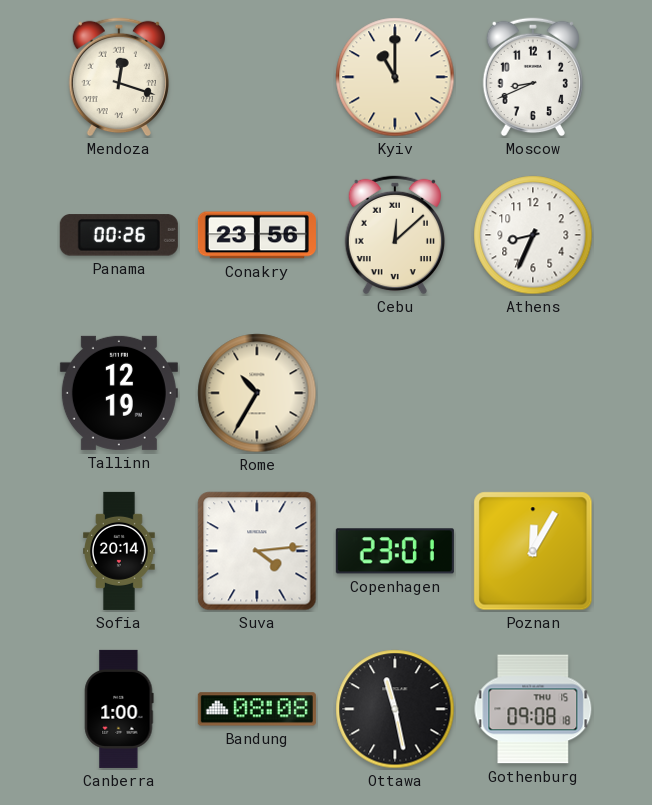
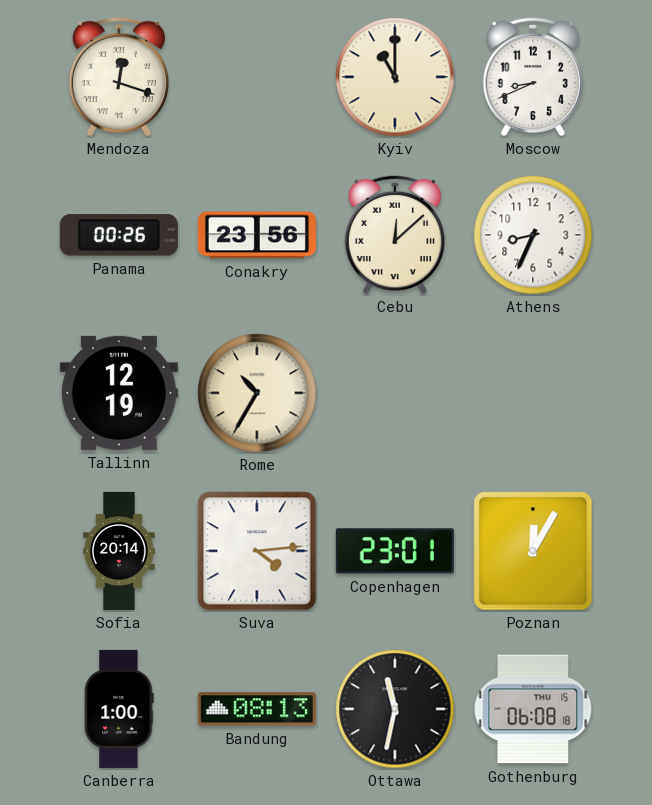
Bandung: 08:08 -> 08:13 (257, 709)
Ottawa: 11:28 -> 11:32 (395, 709)
Gothenburg: 09:08 -> 06:08 (533, 709)
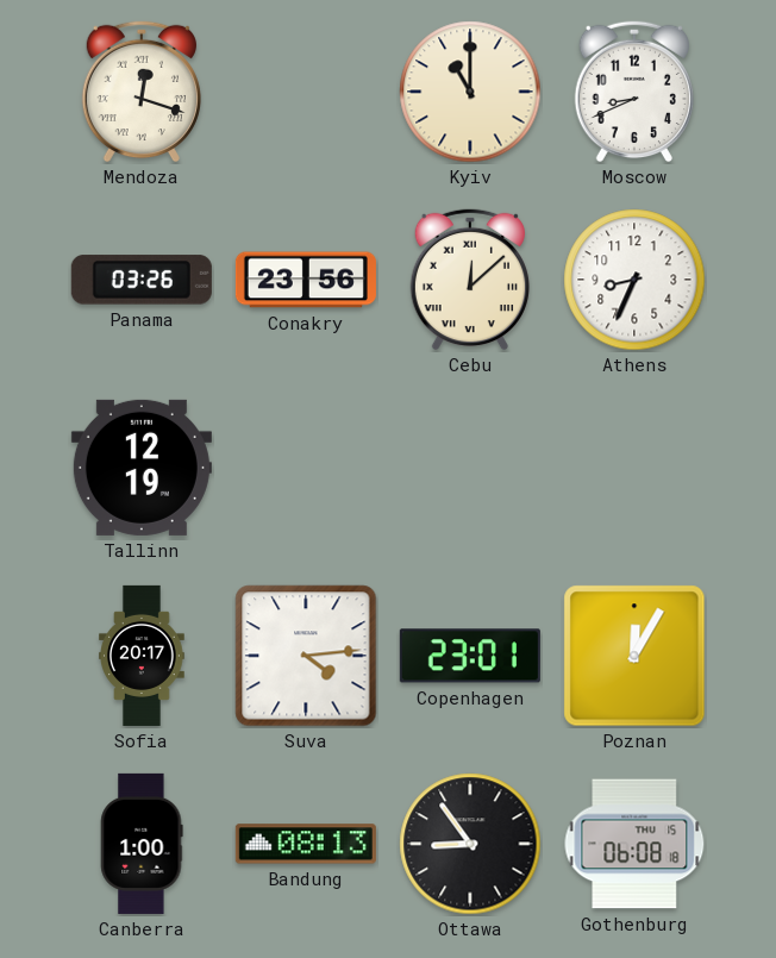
Panama: 00:26 -> 03:26 (142, 280)
Rome: 10:35 -> none (257, 393)
Sofia: 20:14 -> 20:17 (143, 656)
Ottawa: 11:32 -> 8:54 (470, 844)
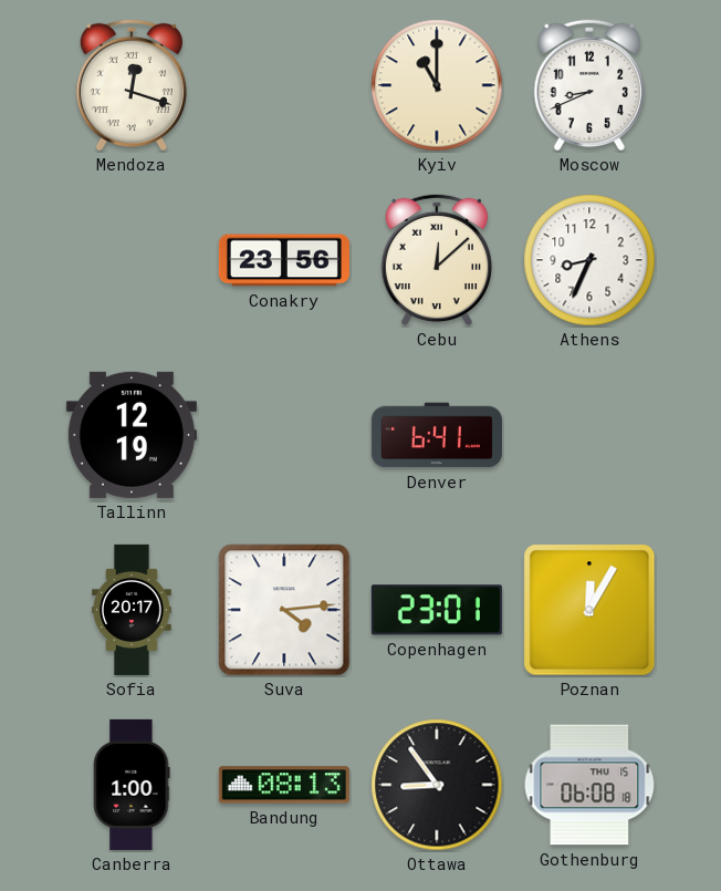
Panama: 03:26 -> none (142, 280)
Denver: none -> 6:41 (437, 435)
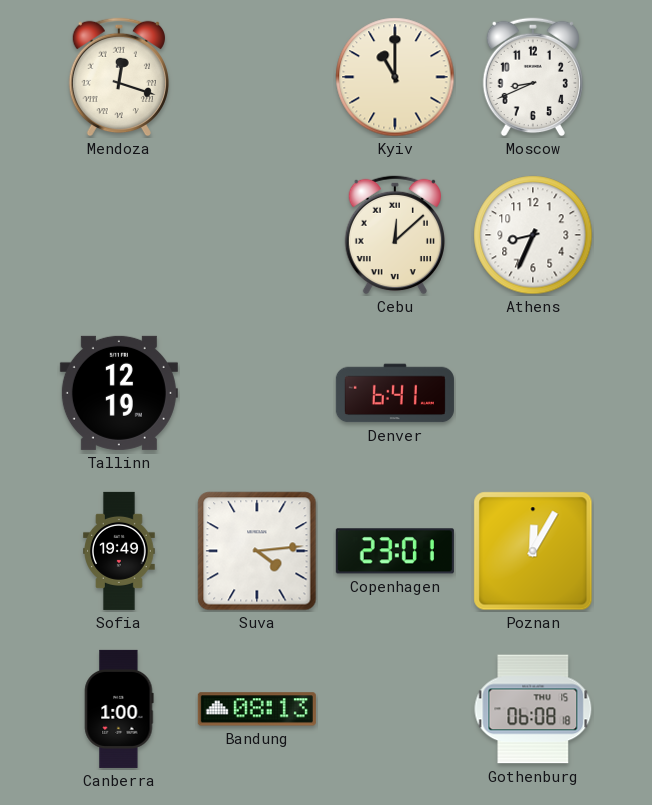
Conakry: 23:56 -> none (284, 260)
Sofia: 20:17 -> 19:49 (120, 551)
Ottawa: 8:54 -> none (437, 785)
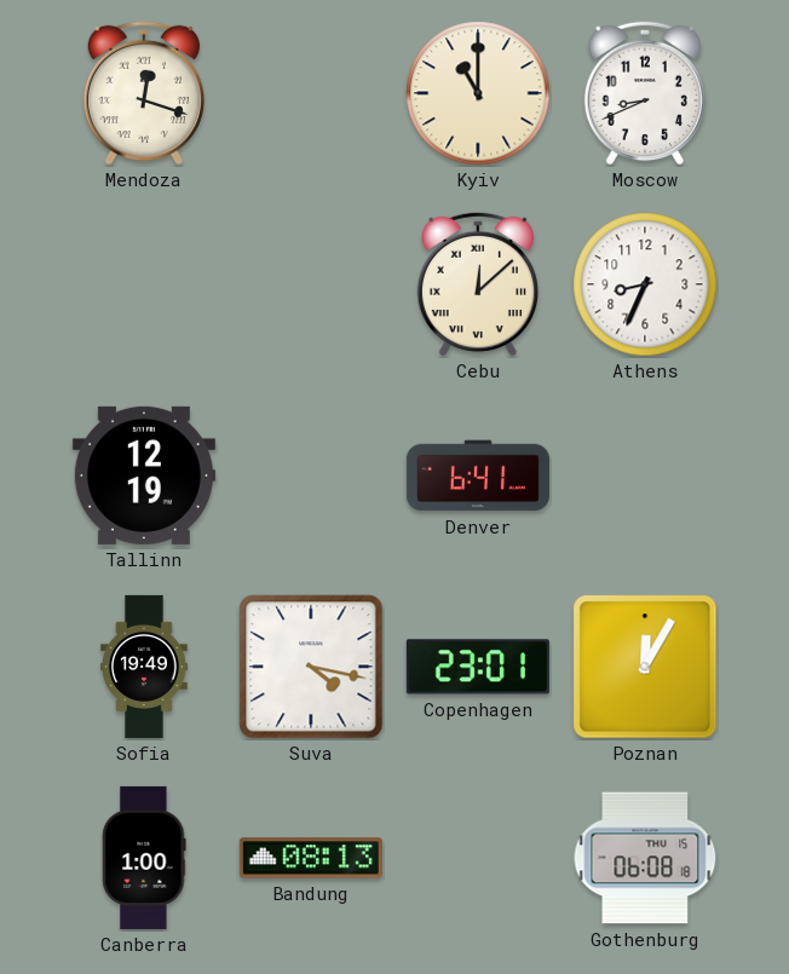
Suva: 4:14 -> 4:17 (311, 667)
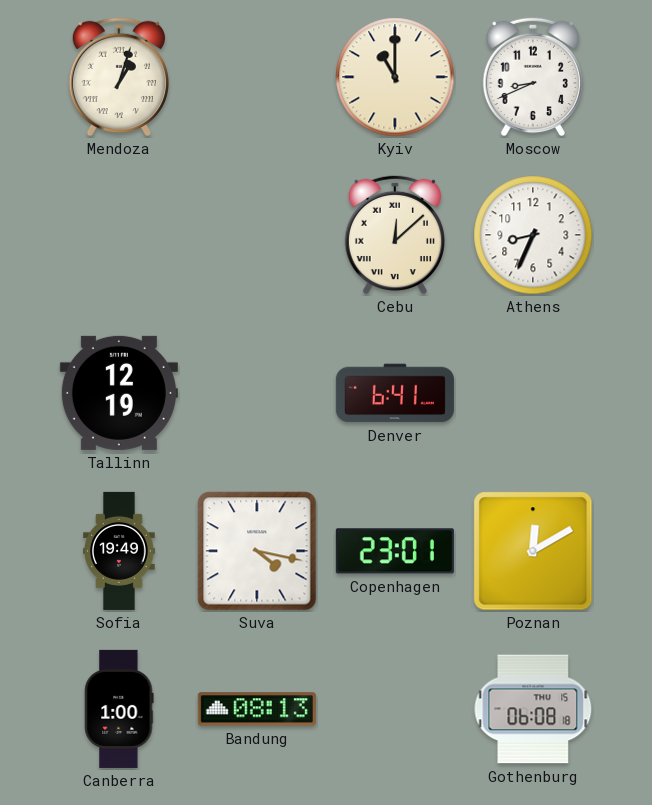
Mendoza: 12:18 -> 1:03 (119, 77)
Poznan: 12:05 -> 12:10 (533, 551)
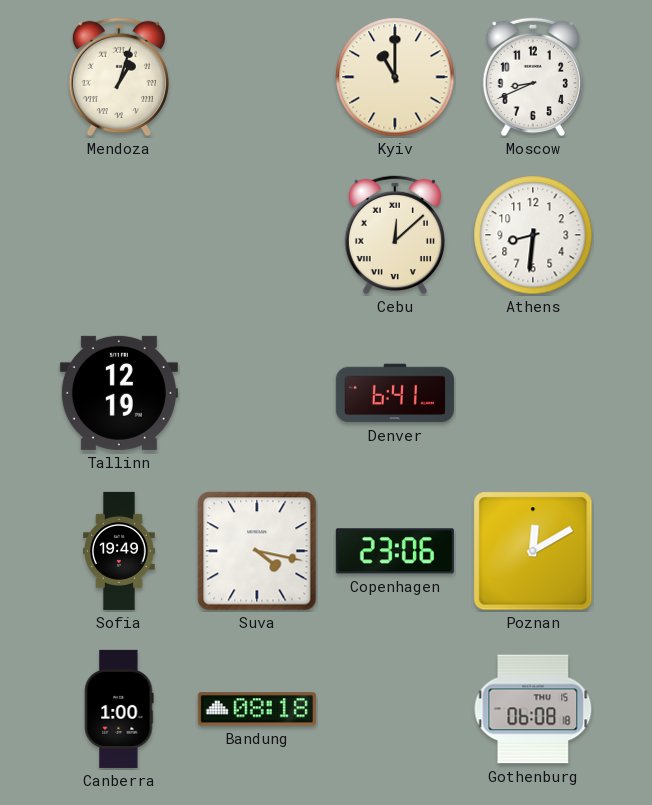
Athens: 8:34 -> 8:31 (533, 235)
Copenhagen: 23:01 -> 23:06 (395, 551)
Bandung: 08:13 -> 08:18 (257, 709)
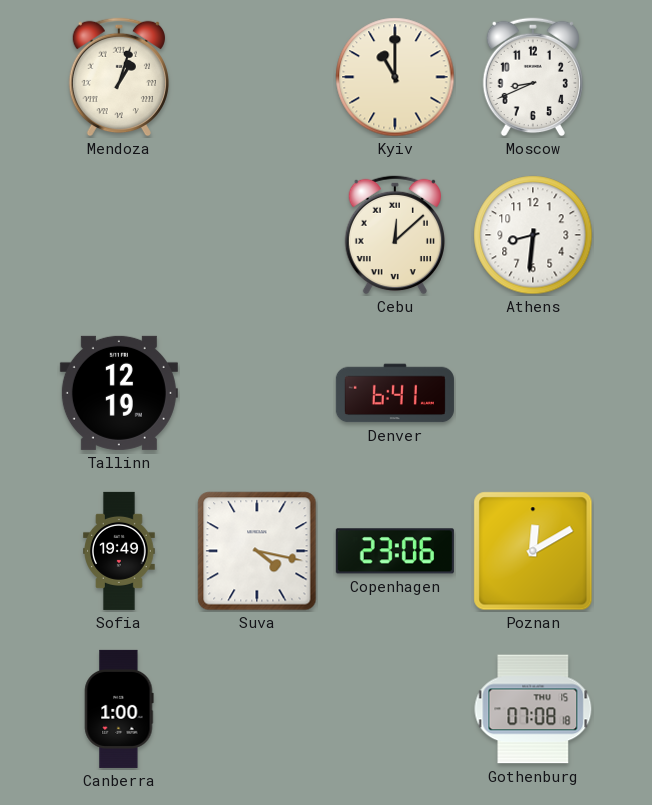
Bandung: 08:18 -> none (257, 709)
Gothenburg: 06:08 -> 07:08 (533, 709)
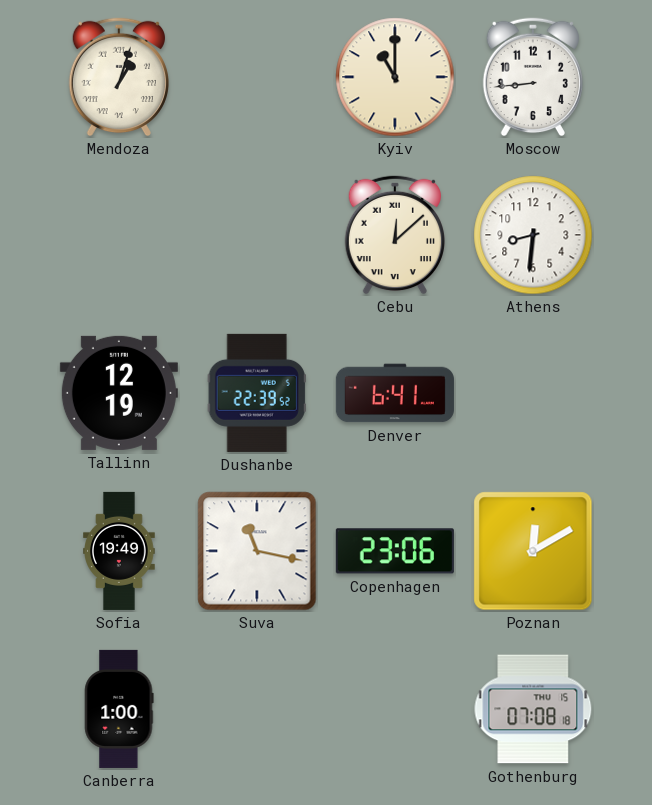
Moscow: 8:41 -> 8:44 (533, 77)
Dushanbe: none -> 22:39 (257, 393)
Suva: 4:17 -> 11:17 (257, 551)
